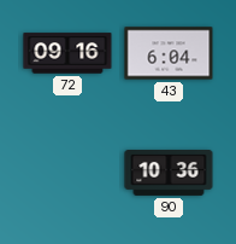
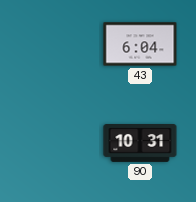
72: 09:16 -> none (67, 53)
90: 10:36 -> 10:31 (140, 144)
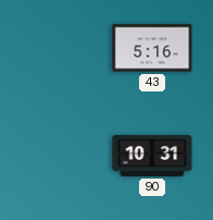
43: 6:04 -> 5:16 (152, 48)
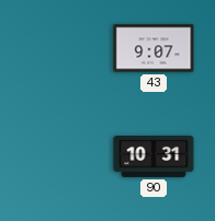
43: 5:16 -> 9:07 (154, 48)
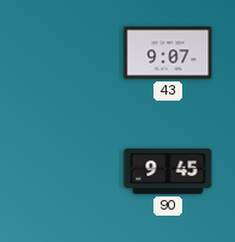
90: 10:31 -> 9:45 (168, 173)
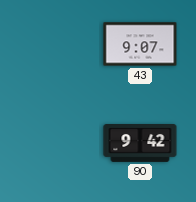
90: 9:45 -> 9:42 (140, 144)
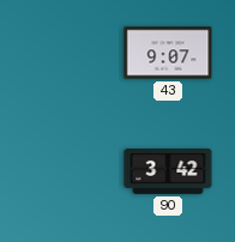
90: 9:42 -> 3:42 (168, 173)
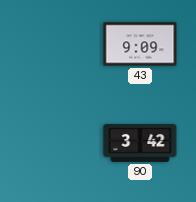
43: 9:07 -> 9:09 (140, 44)
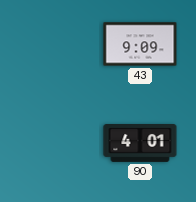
90: 3:42 -> 4:01 (140, 144)
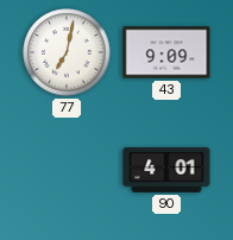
77: none -> 7:02 (67, 52)
